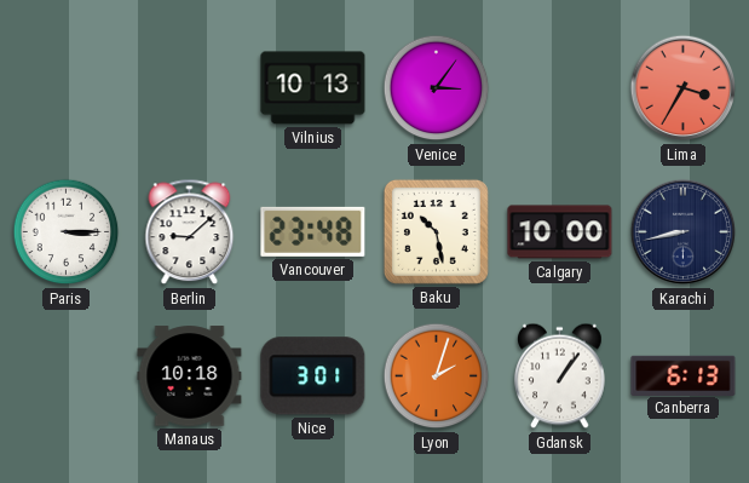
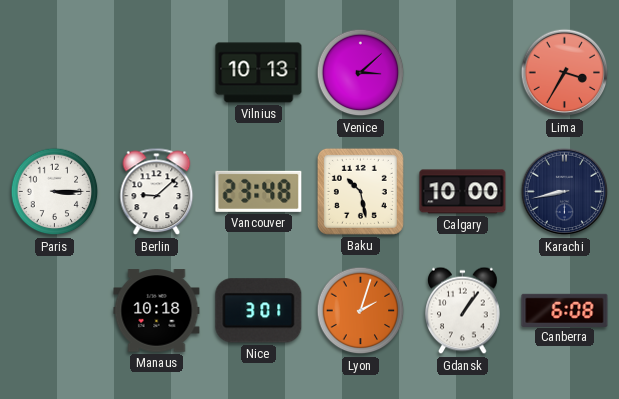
Venice: 3:06 -> 3:08 (361, 73)
Canberra: 6:13 -> 6:08 (565, 310)
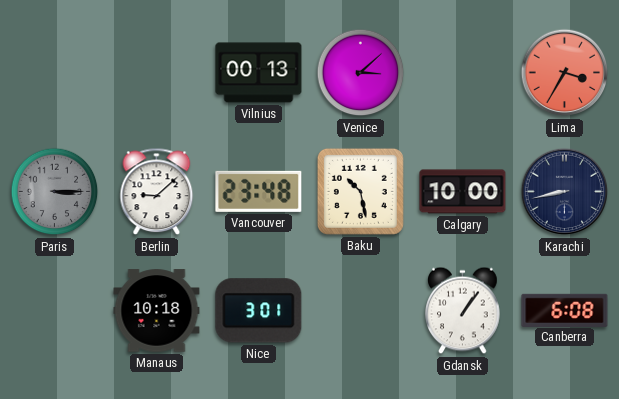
Vilnius: 10:13 -> 00:13 (259, 73)
Paris dial: white -> grey (55, 192)
Lyon: 2:03 -> none (361, 311)
